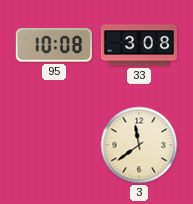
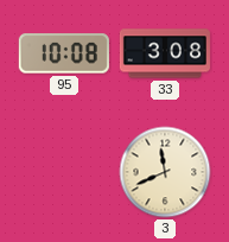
3: 11:39 -> 11:41 (165, 172)
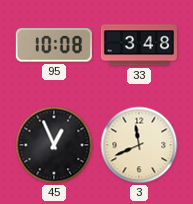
33: 3:08 -> 3:48 (139, 45)
45: none -> 12:56 (54, 145)
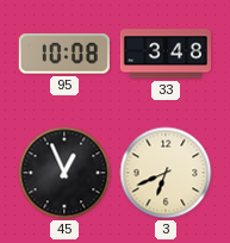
3: 11:41 -> 6:41 (166, 173)
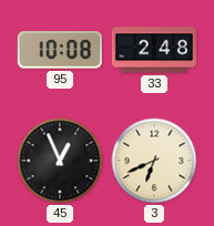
33: 3:48 -> 2:48 (154, 50)
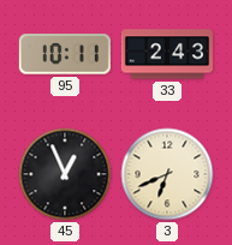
95: 10:08 -> 10:11 (65, 54)
33: 2:48 -> 2:43 (167, 54)
